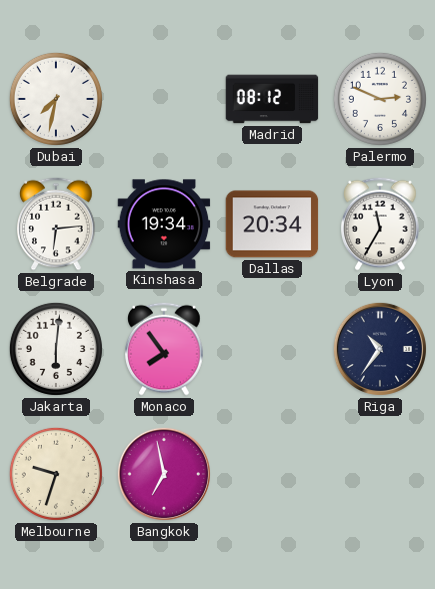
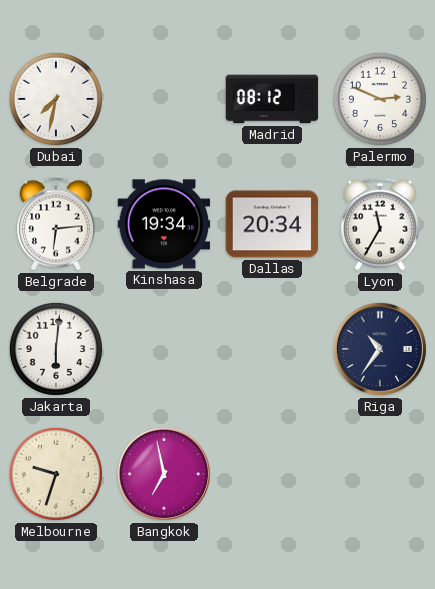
Monaco: 7:54 -> none (164, 349)
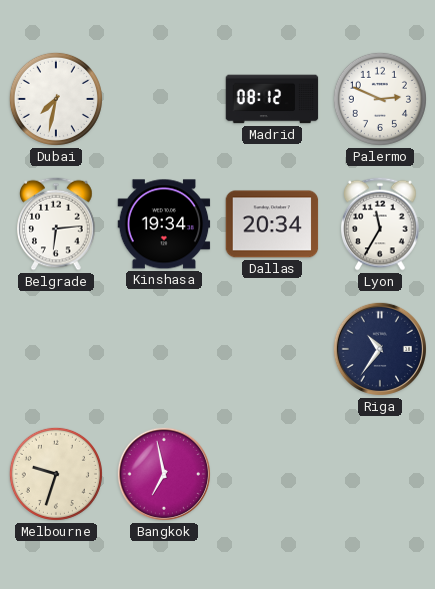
Jakarta: 6:01 -> none (56, 349)
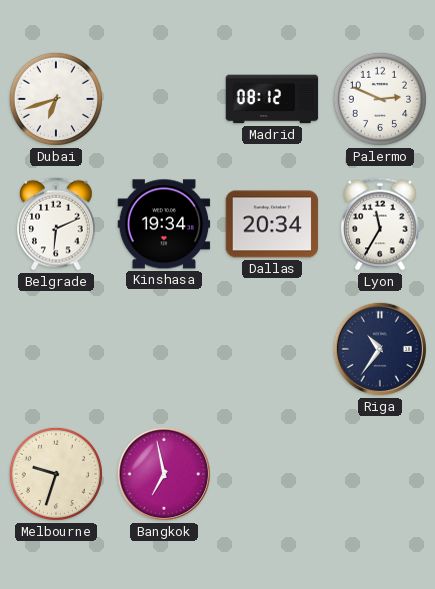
Dubai: 7:32 -> 6:42 (56, 99)
Belgrade: 6:14 -> 6:11 (56, 224)
